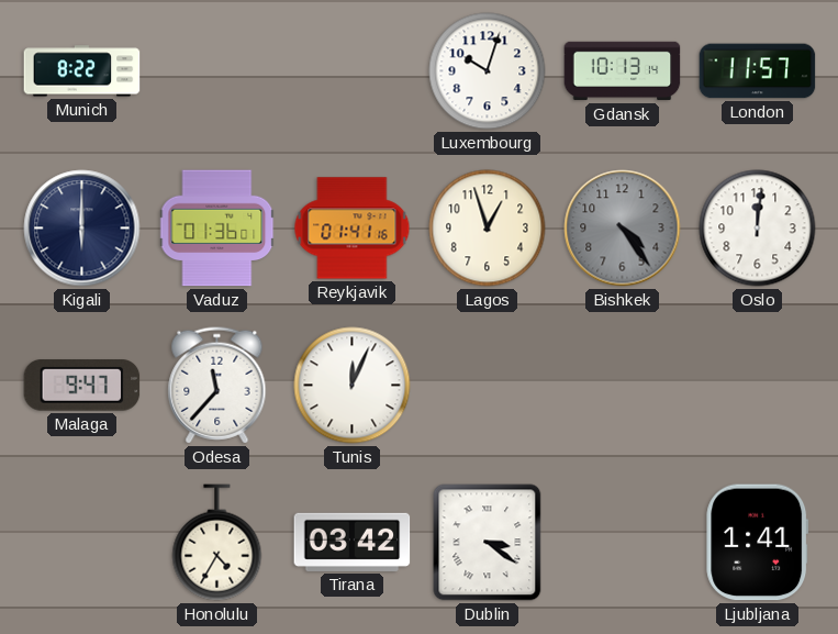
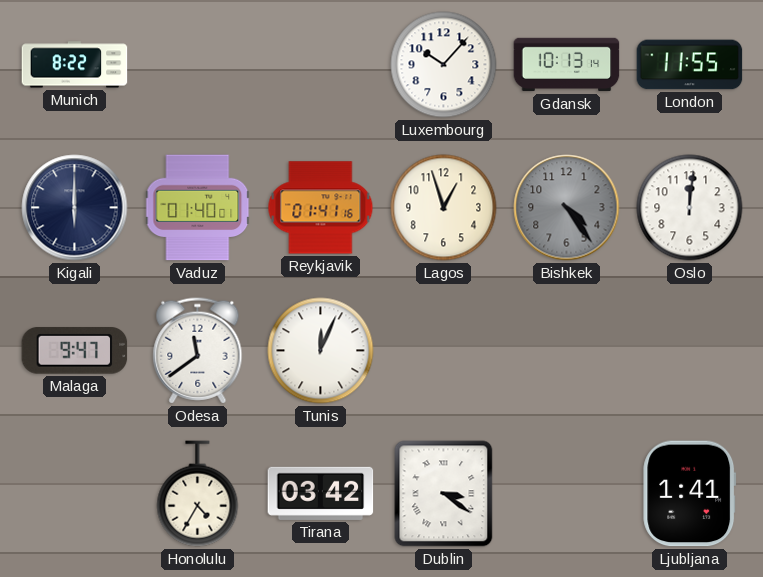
Luxembourg: 10:03 -> 10:07 (444, 65)
London: 11:57 -> 11:55 (690, 65)
Vaduz: 01:36 -> 01:40 (198, 208)
Odesa: 11:37 -> 11:39 (198, 351)
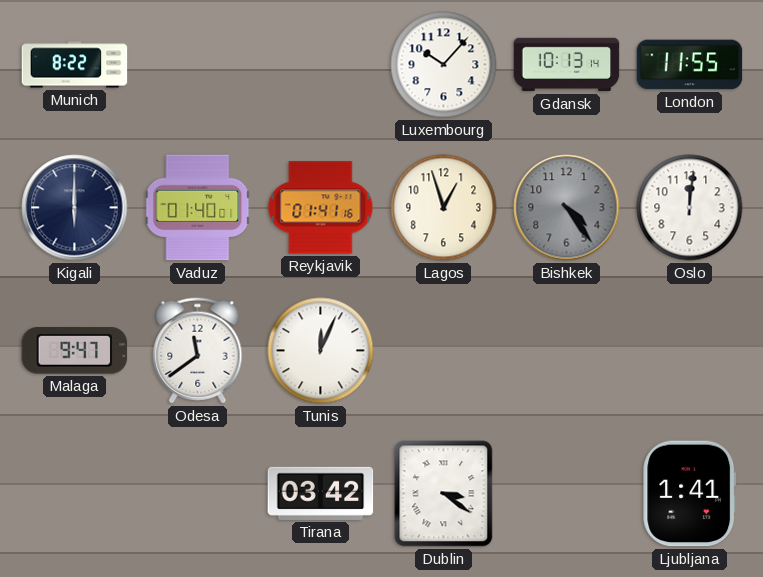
Honolulu: 4:35 -> none (198, 494)
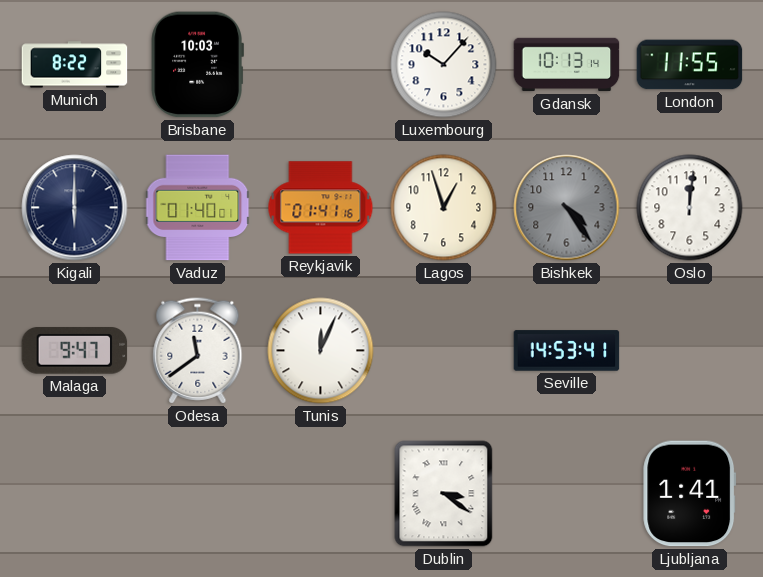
Brisbane: none -> 10:03 (197, 65)
Seville: none -> 14:53 (567, 351)
Tirana: 03:42 -> none (321, 493)
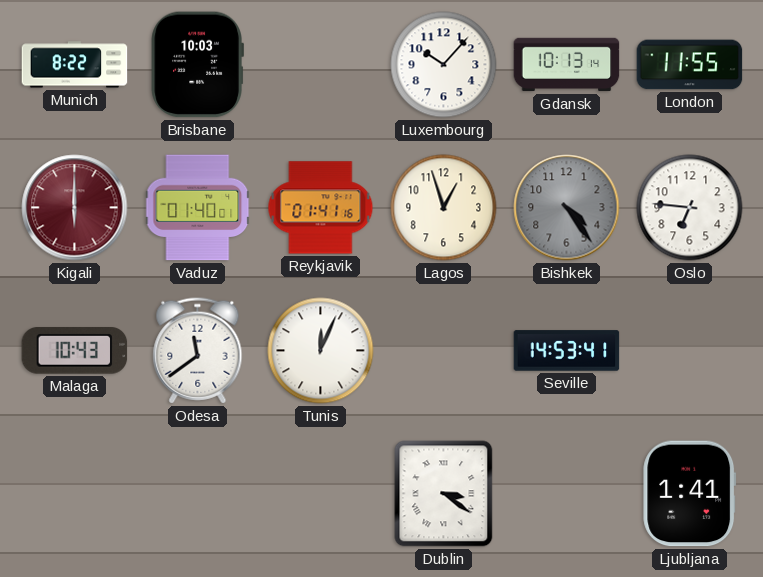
Kigali dial: navy -> burgundy (75, 208)
Oslo: 12:01 -> 6:46 (690, 208)
Malaga: 9:47 -> 10:43 (75, 351)
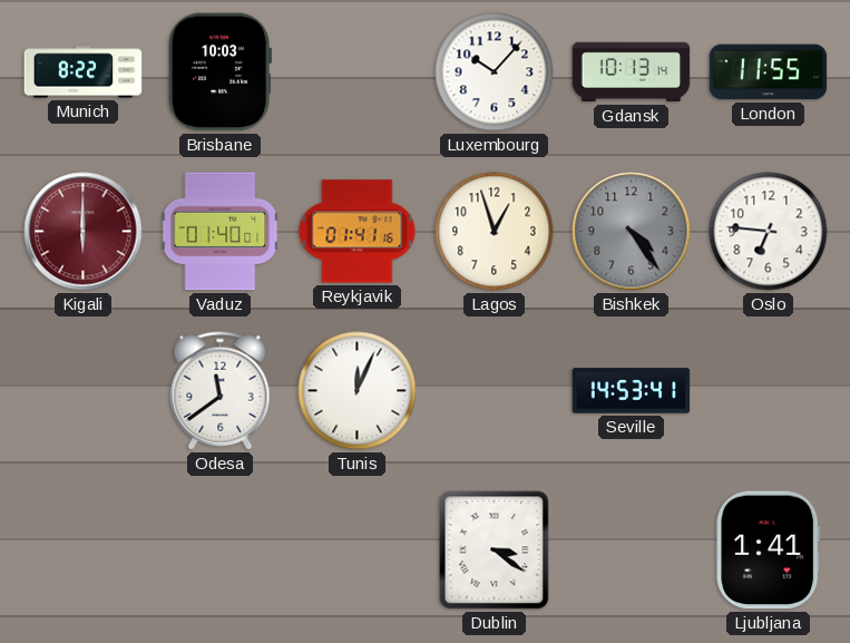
Malaga: 10:43 -> none (75, 351)
